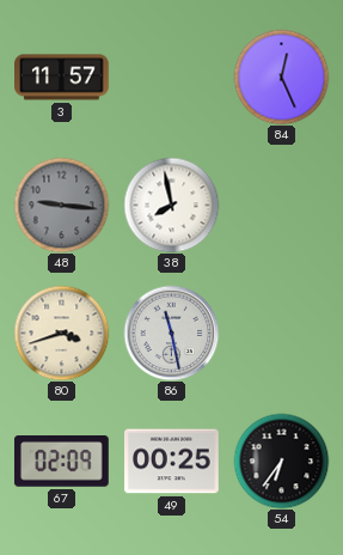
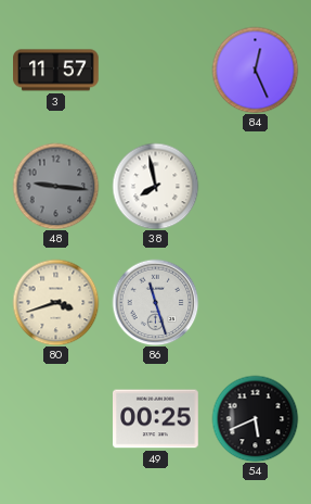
86: 11:28 -> 11:27 (155, 302)
67: 02:09 -> none (61, 462)
54: 6:36 -> 5:41 (255, 418)
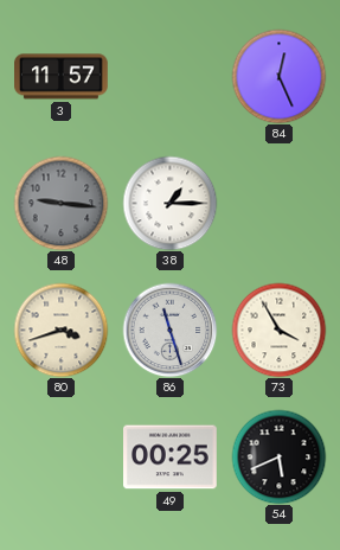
38: 7:58 -> 1:15 (169, 203)
73: none -> 3:55 (278, 330)
